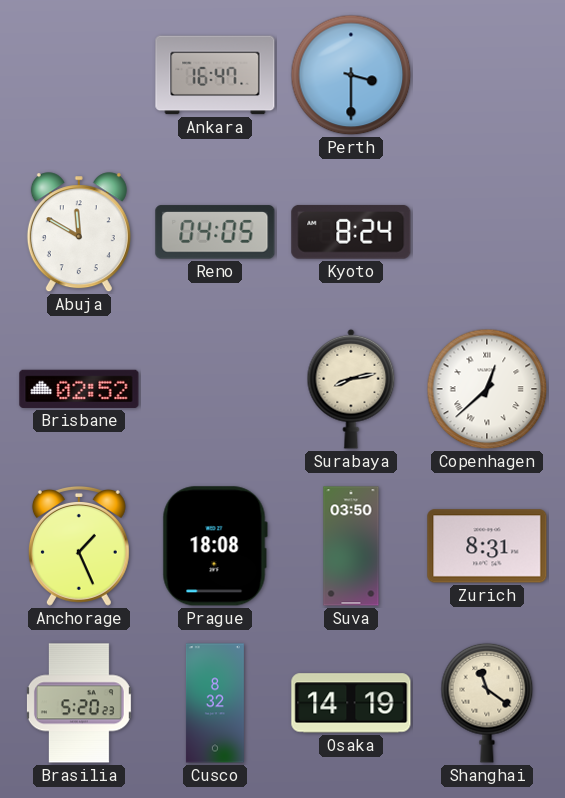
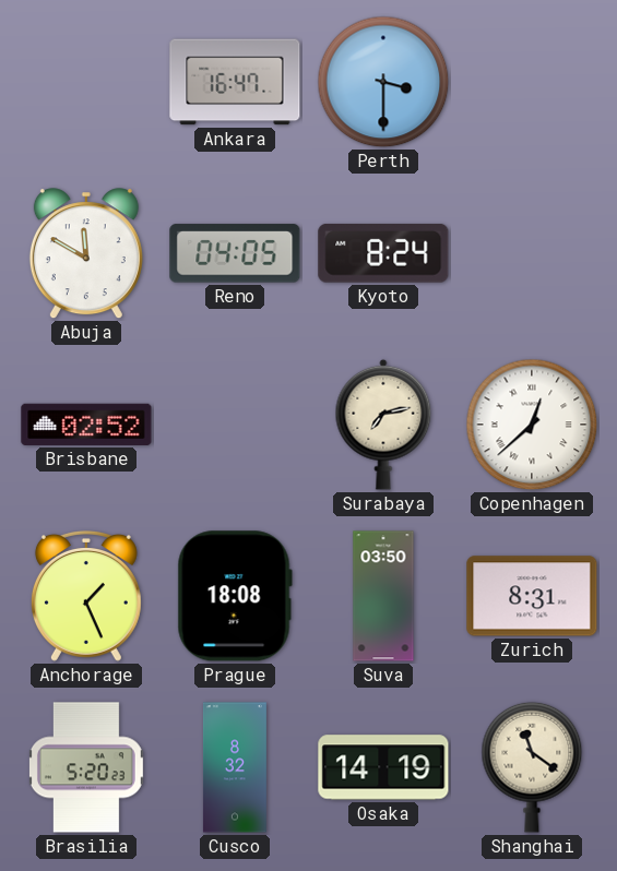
Surabaya: 8:13 -> 7:13 (383, 425)
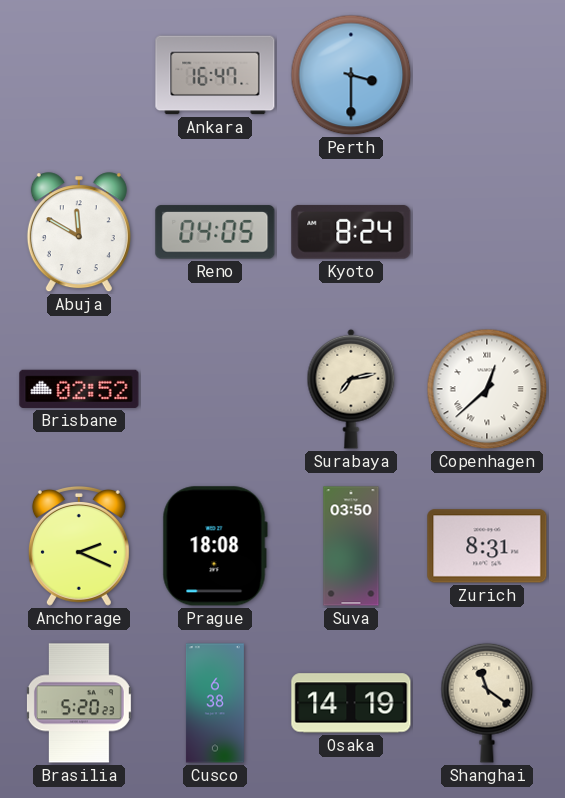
Anchorage: 1:26 -> 2:19 (79, 547)
Cusco: 8:32 -> 6:38 (215, 703)
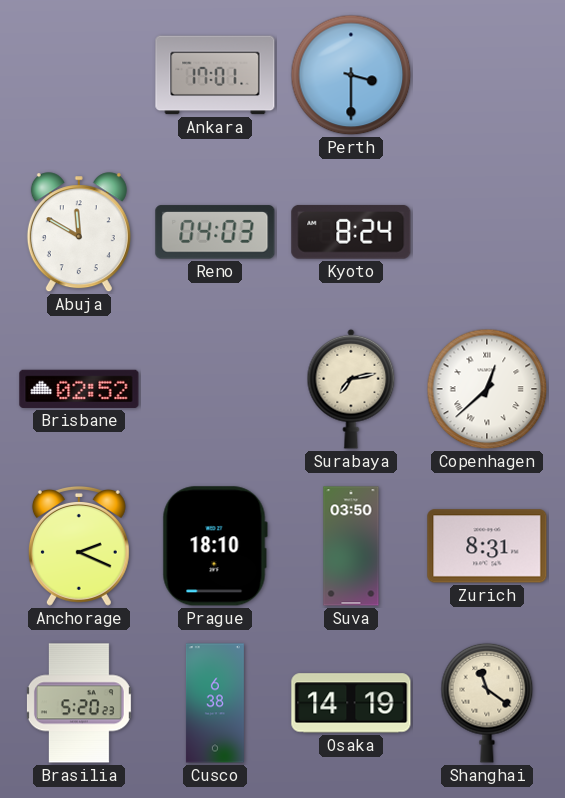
Ankara: 16:47 -> 17:01 (215, 75)
Reno: 04:05 -> 04:03 (215, 232)
Prague: 18:08 -> 18:10 (215, 546)
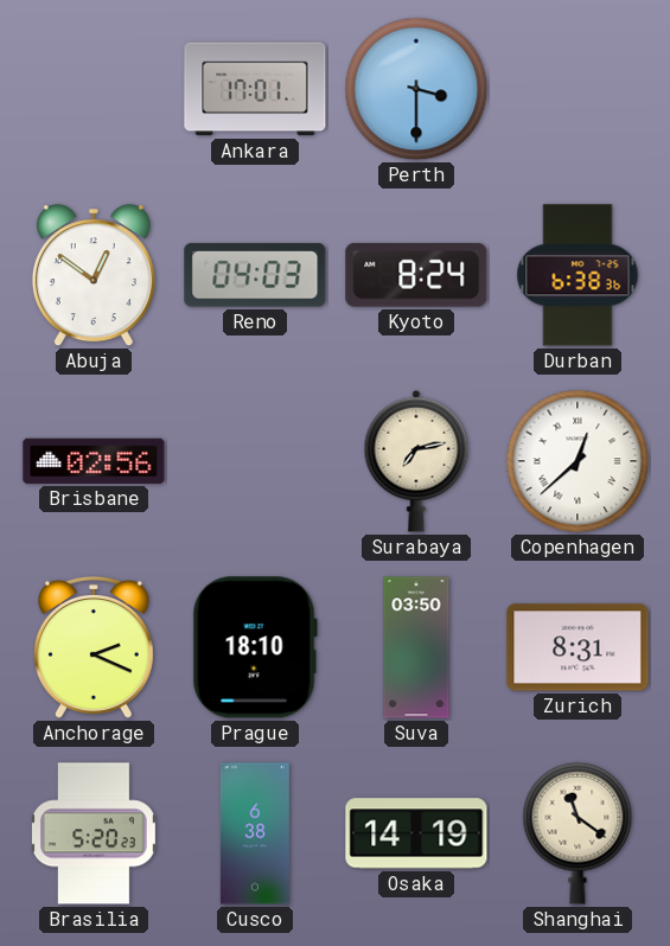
Abuja: 11:50 -> 12:51 (94, 276)
Durban: none -> 6:38 (578, 275)
Brisbane: 02:52 -> 02:56 (94, 461)
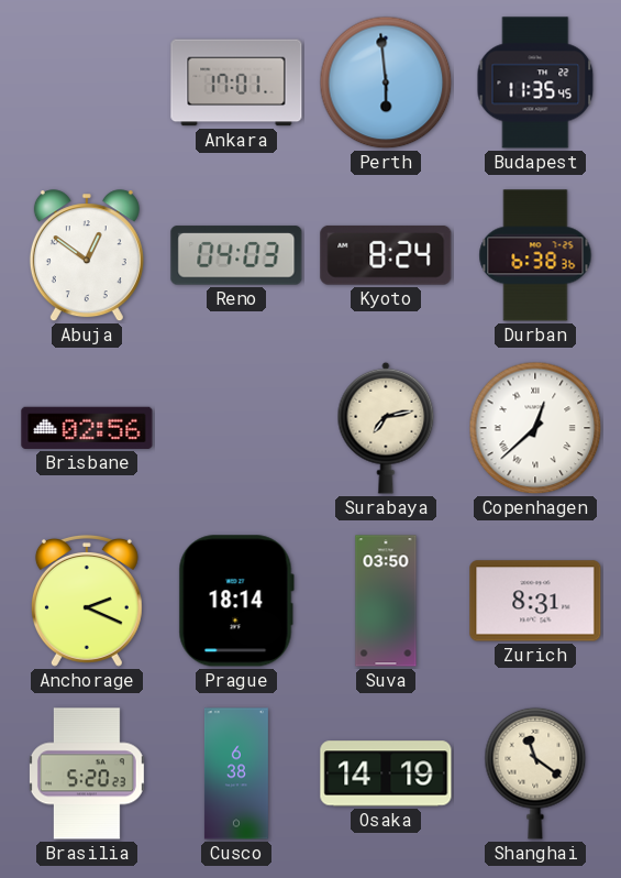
Perth: 3:30 -> 5:59 (386, 83)
Budapest: none -> 11:35 (535, 83)
Prague: 18:10 -> 18:14 (236, 601)
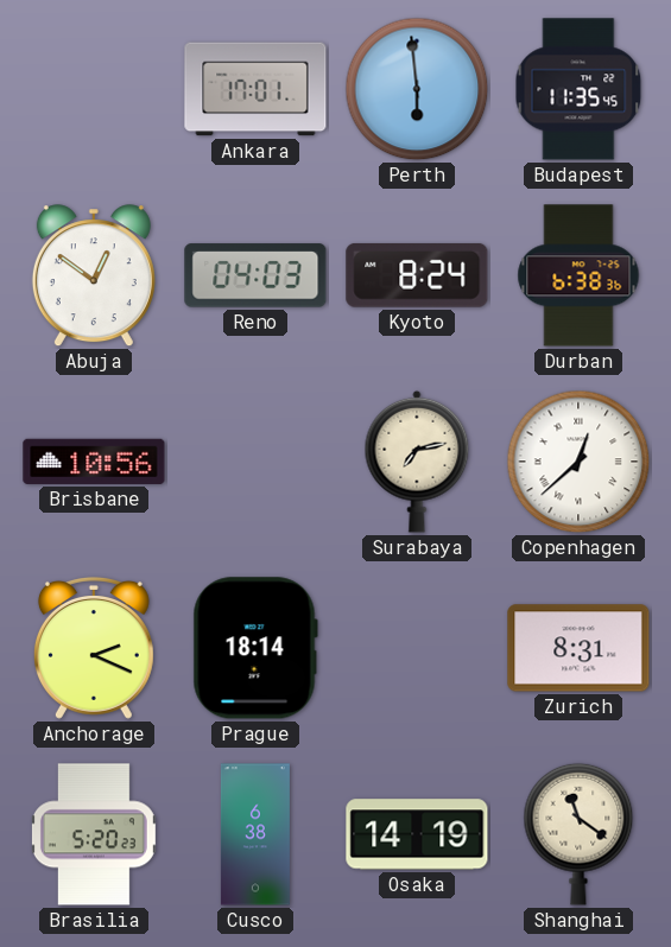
Brisbane: 02:56 -> 10:56 (94, 462)
Suva: 03:50 -> none (386, 601)
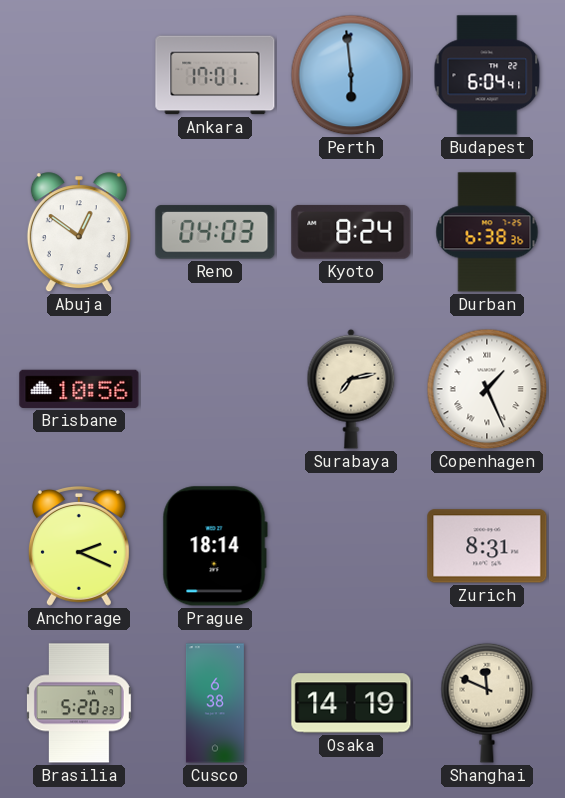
Budapest: 11:35 -> 6:04 (487, 75)
Copenhagen: 12:38 -> 1:26 (487, 389)
Shanghai: 11:21 -> 11:49 (487, 703)
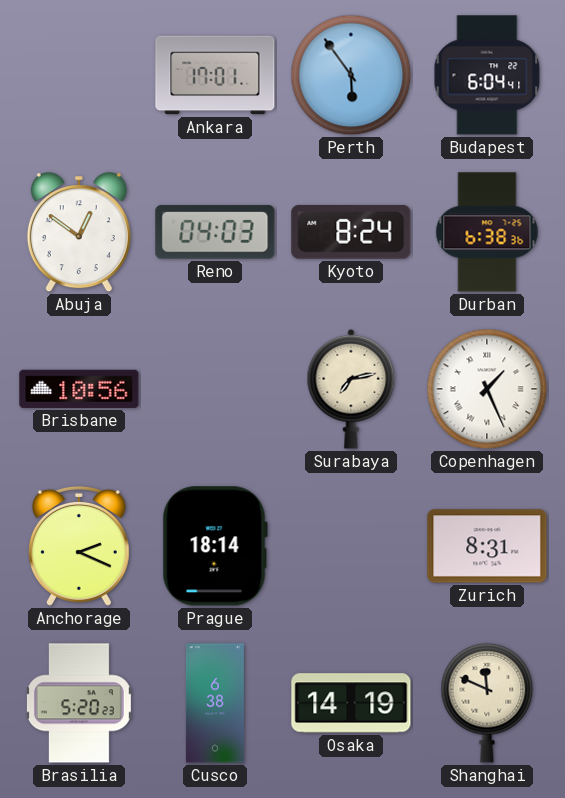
Perth: 5:59 -> 5:54 (351, 75)
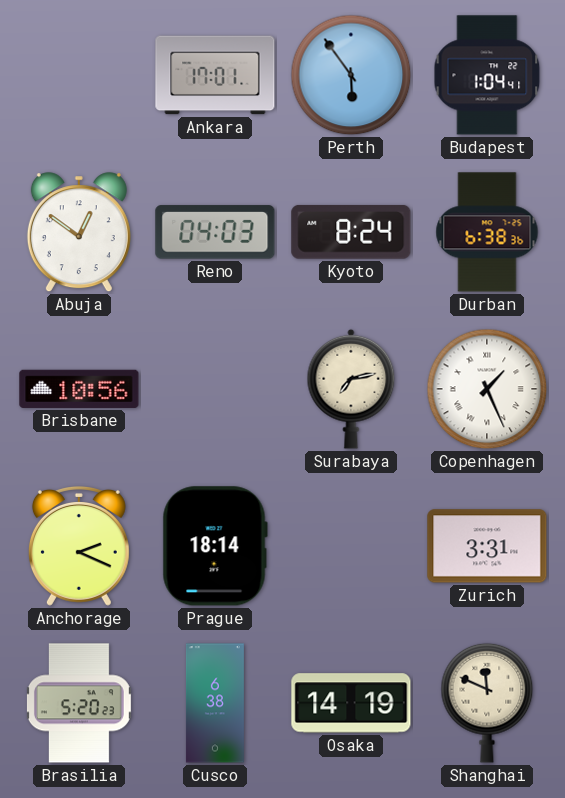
Budapest: 6:04 -> 1:04 (487, 75)
Zurich: 8:31 -> 3:31 (487, 546)
